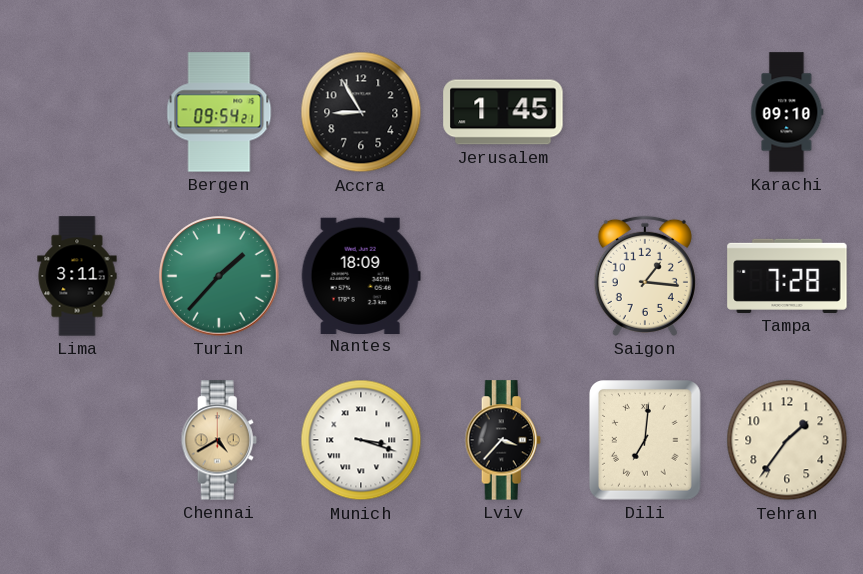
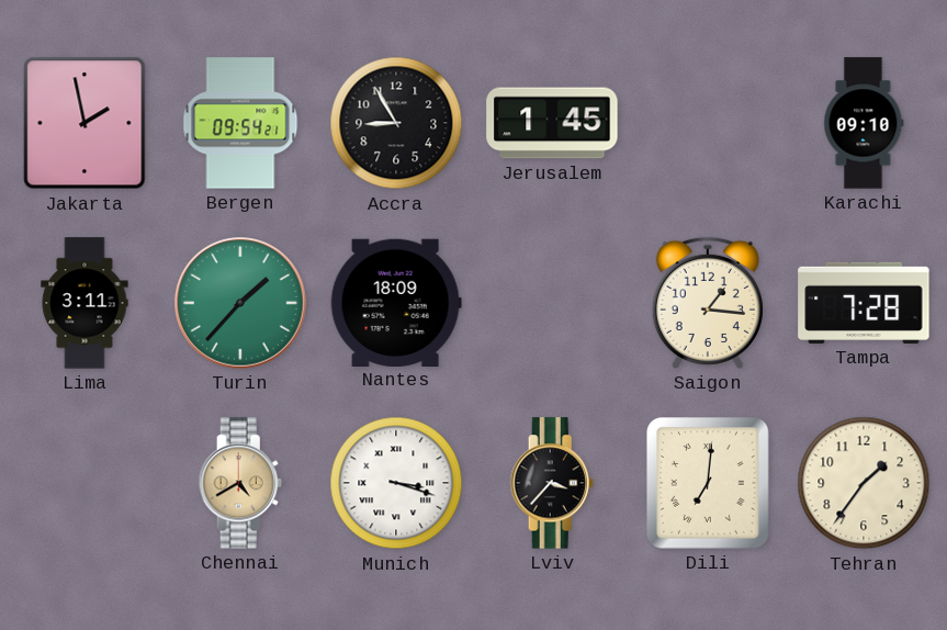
Jakarta: none -> 1:58 (84, 123)
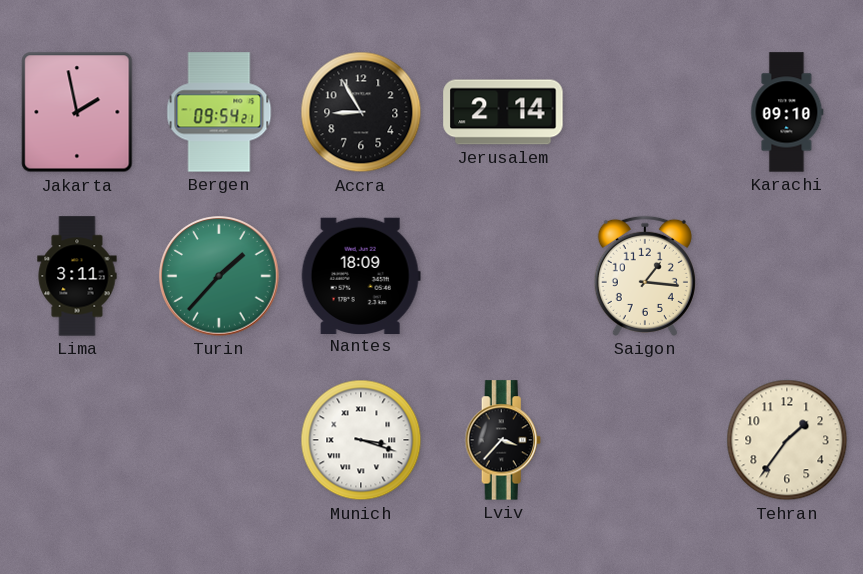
Jerusalem: 1:45 -> 2:14 (503, 112)
Tampa: 7:28 -> none (864, 303)
Chennai: 4:40 -> none (240, 483)
Dili: 7:01 -> none (709, 484)
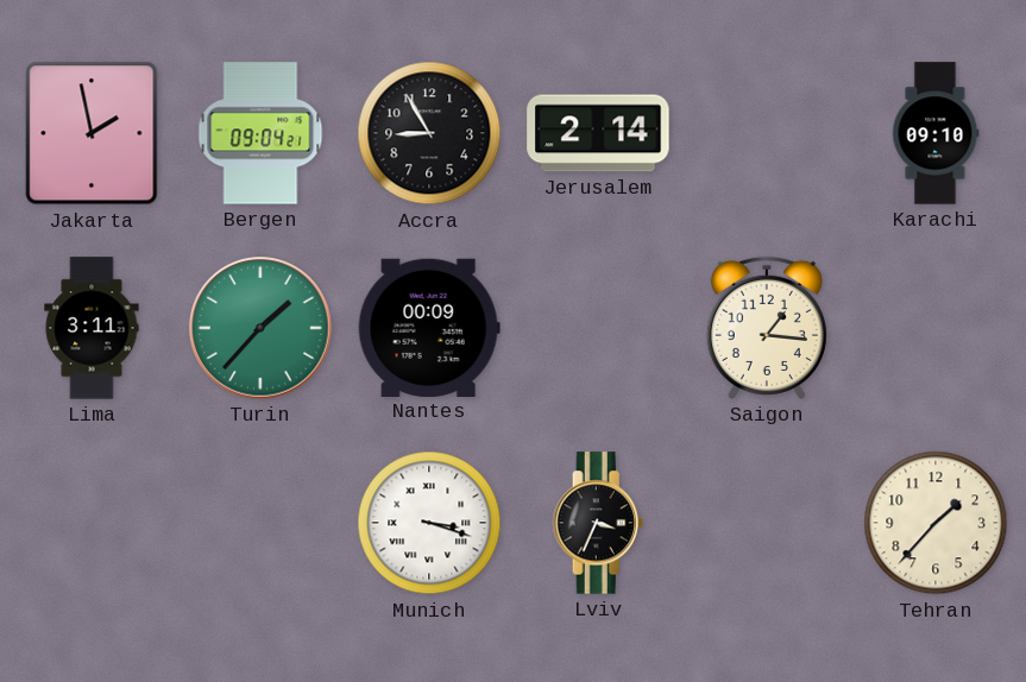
Bergen: 09:54 -> 09:04 (260, 133)
Nantes: 18:09 -> 00:09 (429, 327)
Lviv: 3:37 -> 3:34 (598, 523)
Tehran: 1:36 -> 1:37 (936, 523)
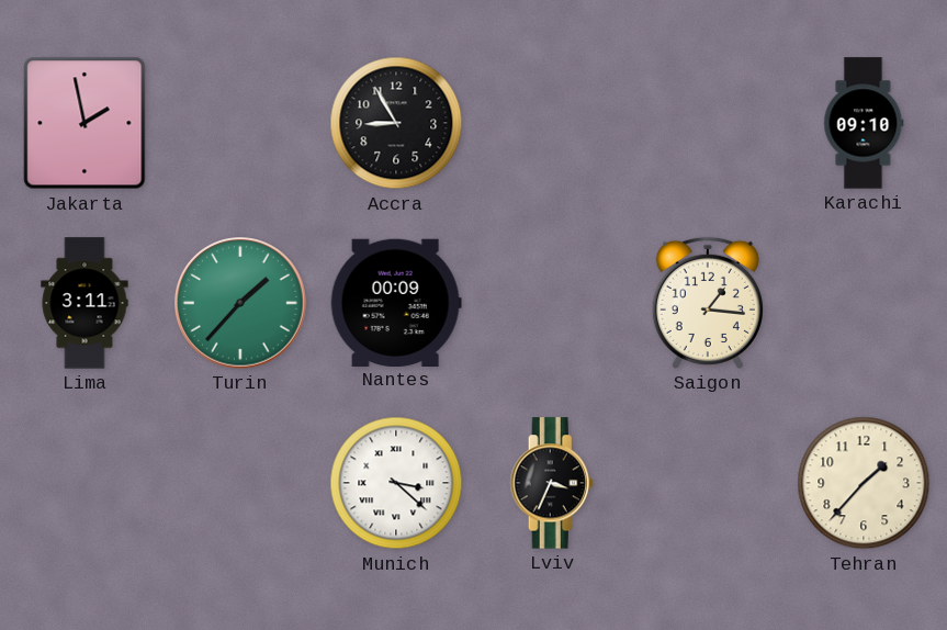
Bergen: 09:04 -> none (260, 133)
Jerusalem: 2:14 -> none (598, 133)
Munich: 3:18 -> 3:22 (396, 483)
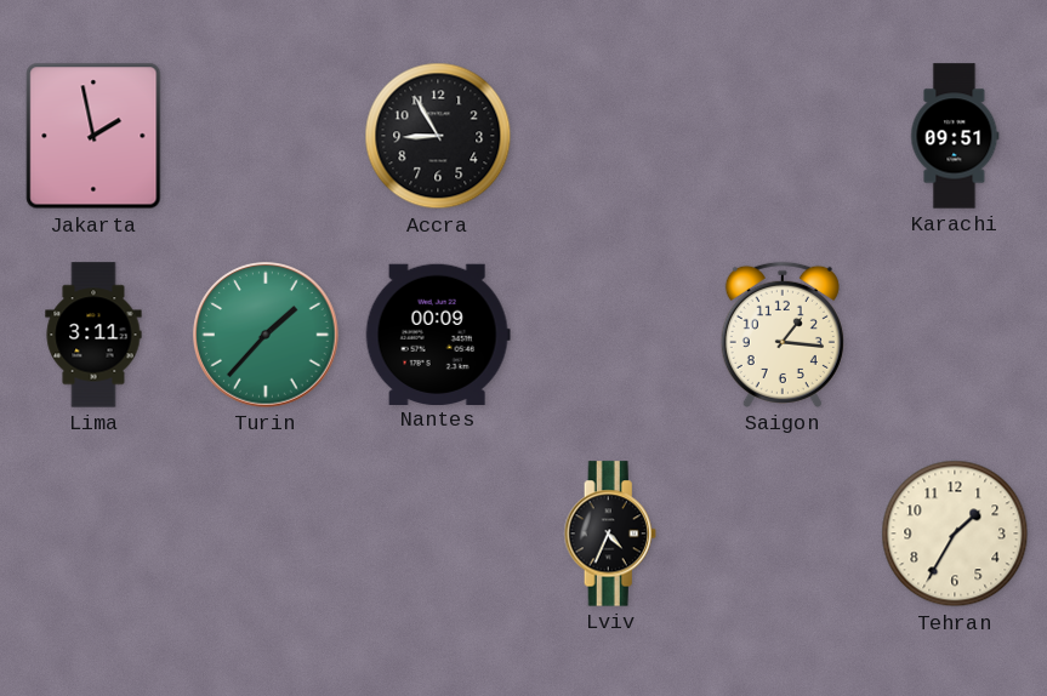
Karachi: 09:10 -> 09:51 (955, 136)
Munich: 3:22 -> none (396, 483)
Lviv: 3:34 -> 4:34 (610, 534)
Tehran: 1:37 -> 1:35 (955, 534)
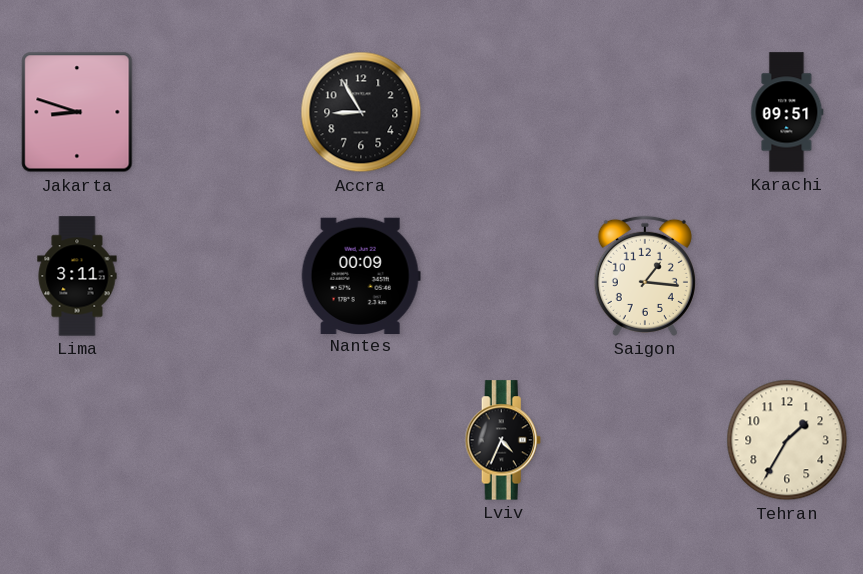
Jakarta: 1:58 -> 8:48 (77, 112)
Turin: 1:37 -> none (266, 335)
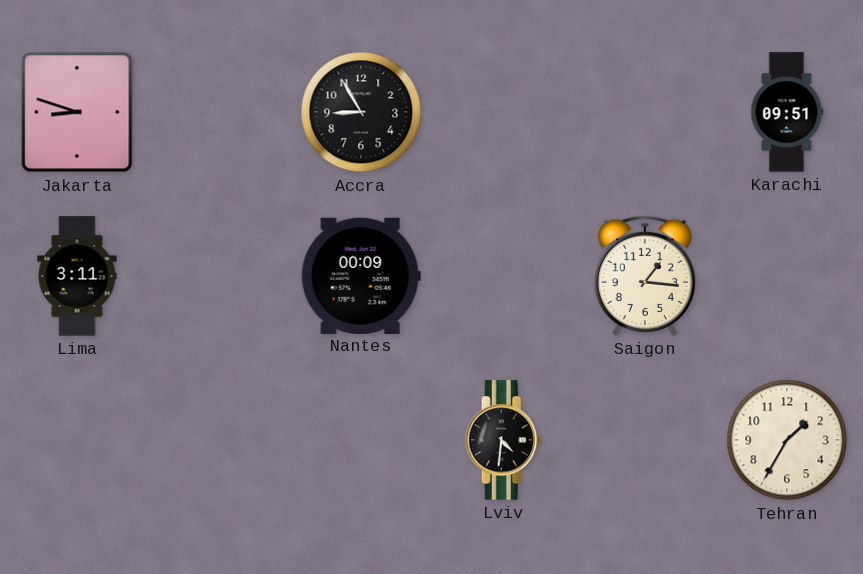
Lviv: 4:34 -> 4:31 (503, 440)
